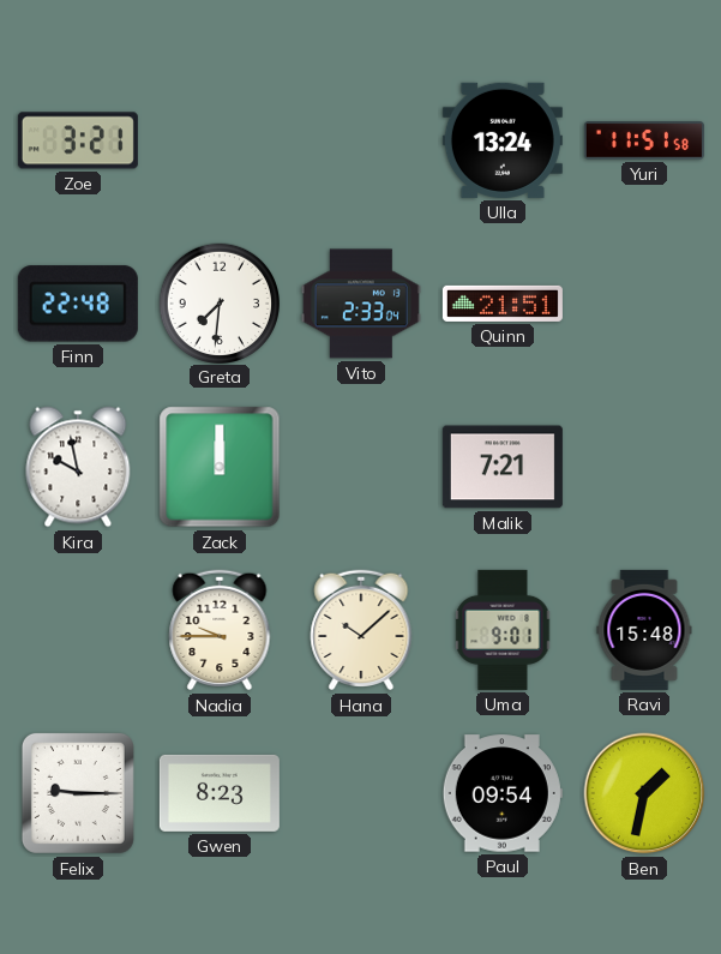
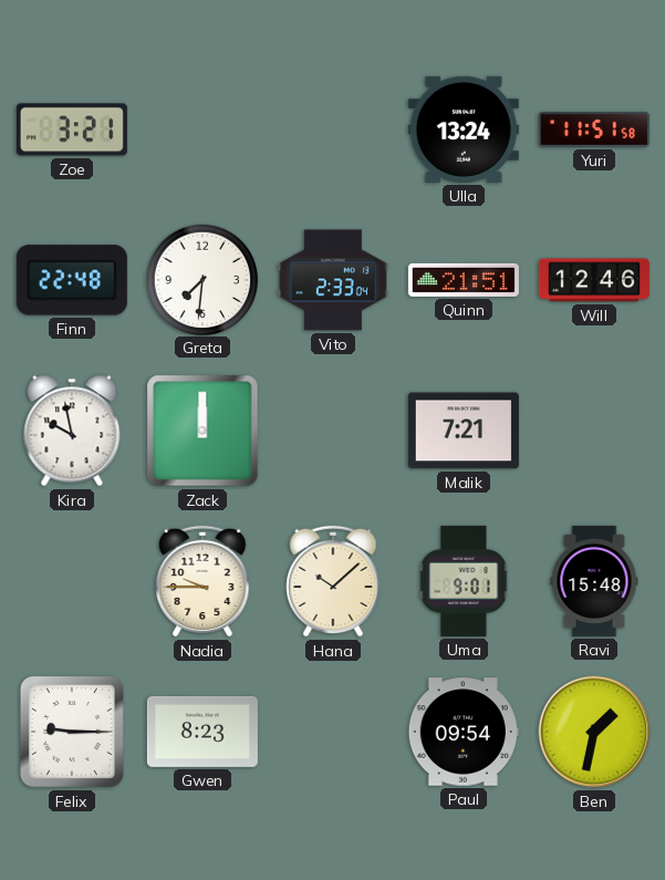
Will: none -> 12:46 (594, 280)
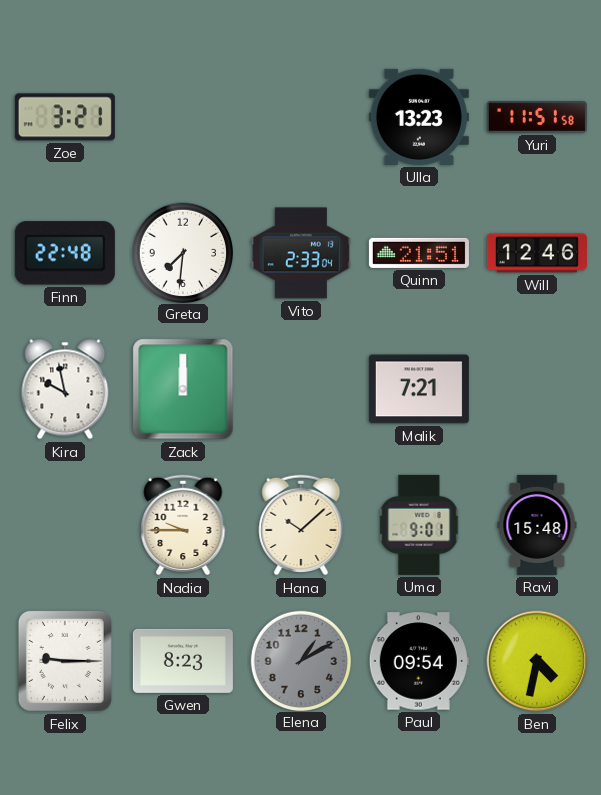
Ulla: 13:24 -> 13:23 (419, 117)
Elena: none -> 1:10 (300, 660)
Ben: 1:32 -> 4:32 (537, 661)
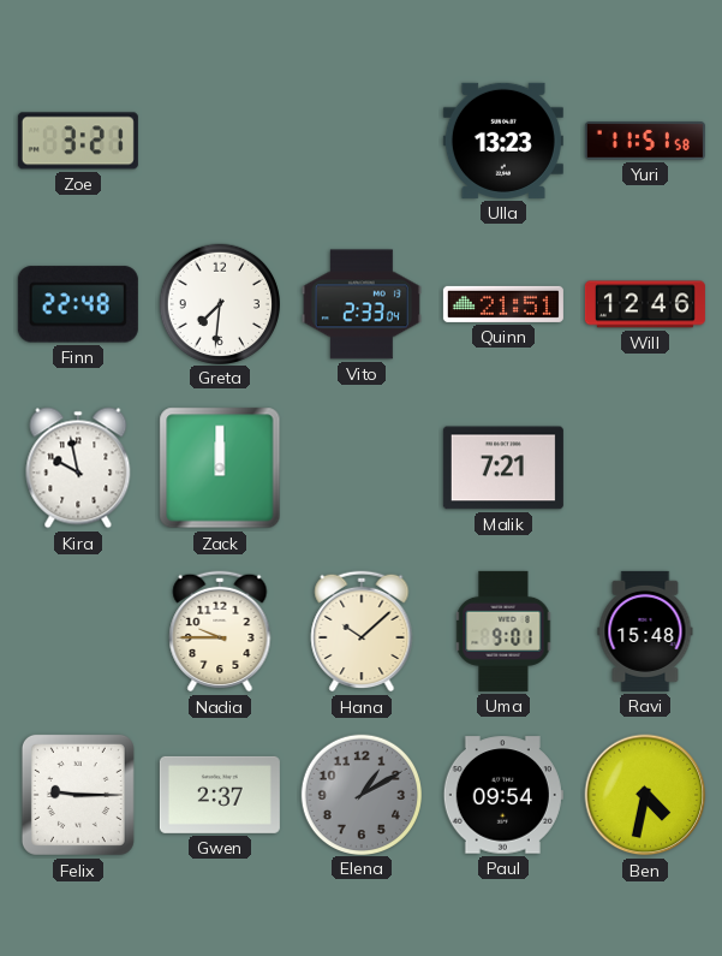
Gwen: 8:23 -> 2:37 (220, 795)
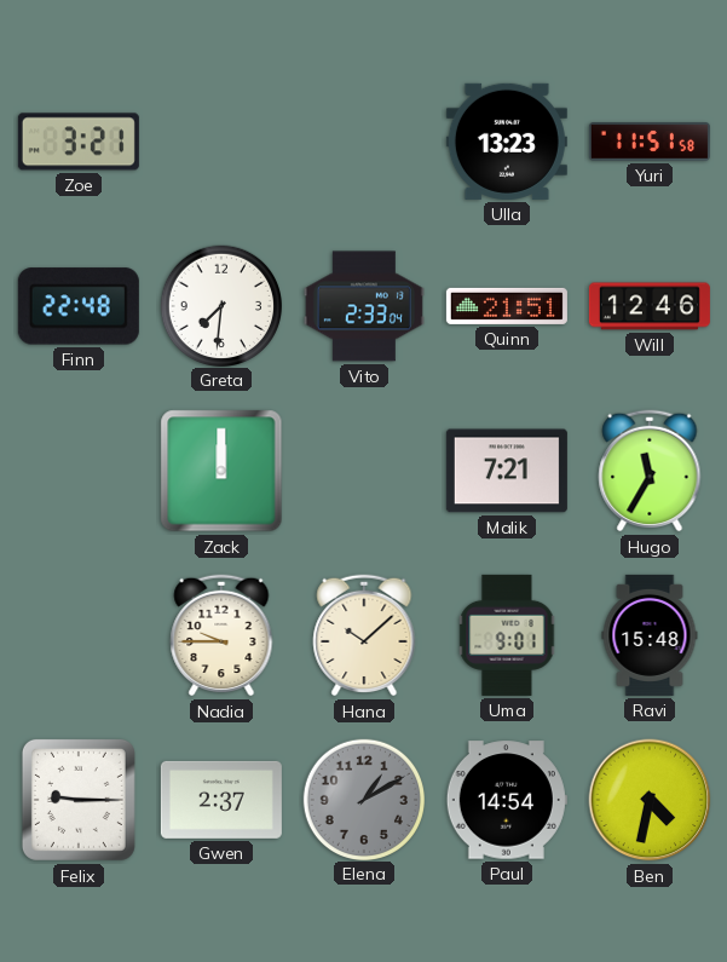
Kira: 9:58 -> none (78, 468)
Hugo: none -> 11:35 (650, 471)
Paul: 09:54 -> 14:54 (507, 800)
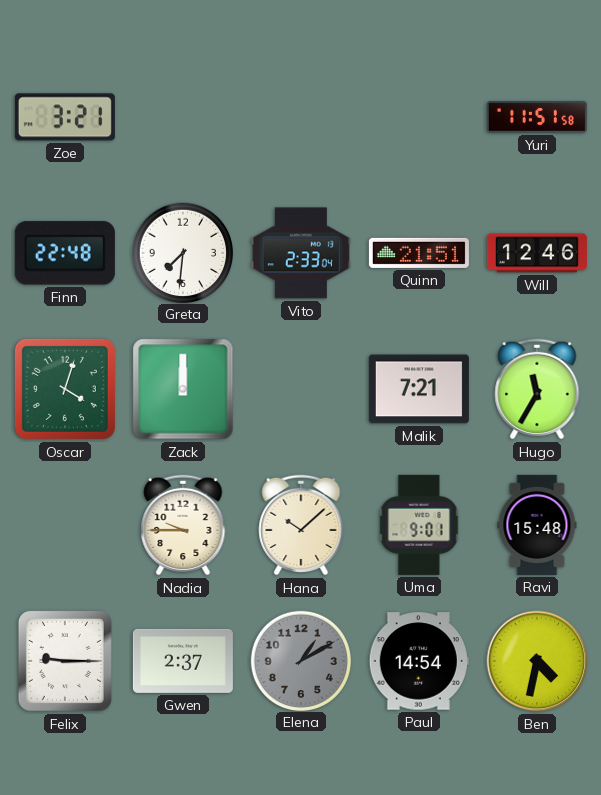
Ulla: 13:23 -> none (507, 142)
Oscar: none -> 4:03 (65, 389)
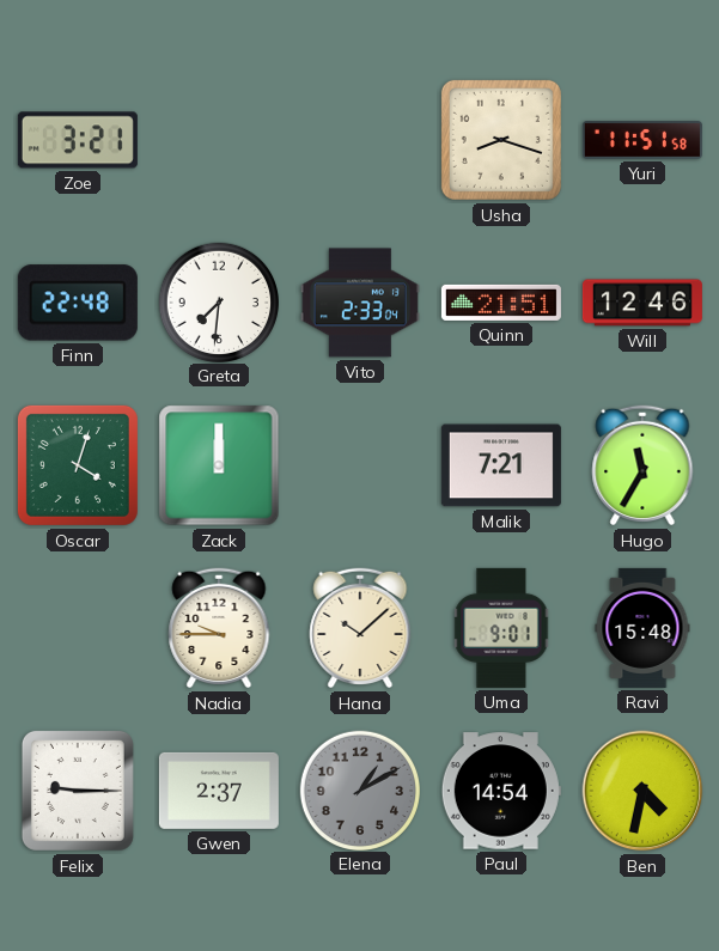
Usha: none -> 8:18 (501, 140)
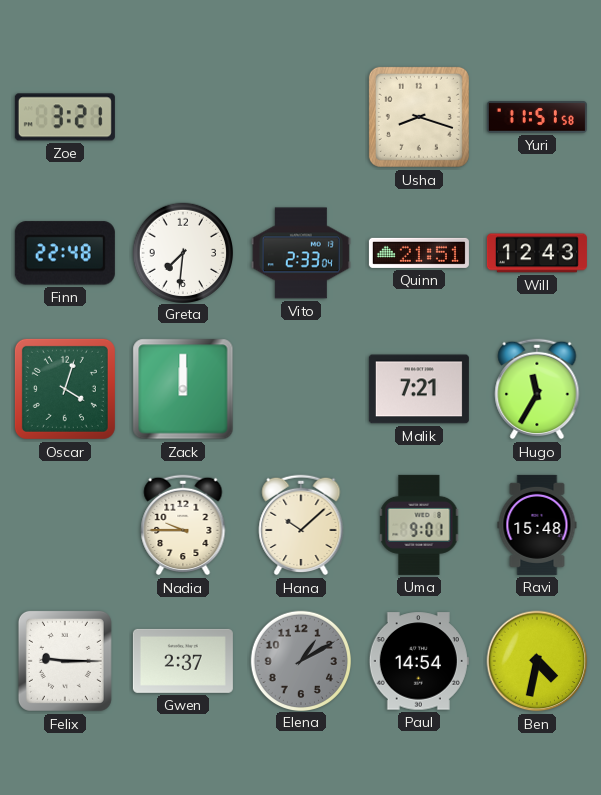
Will: 12:46 -> 12:43 (537, 253)
